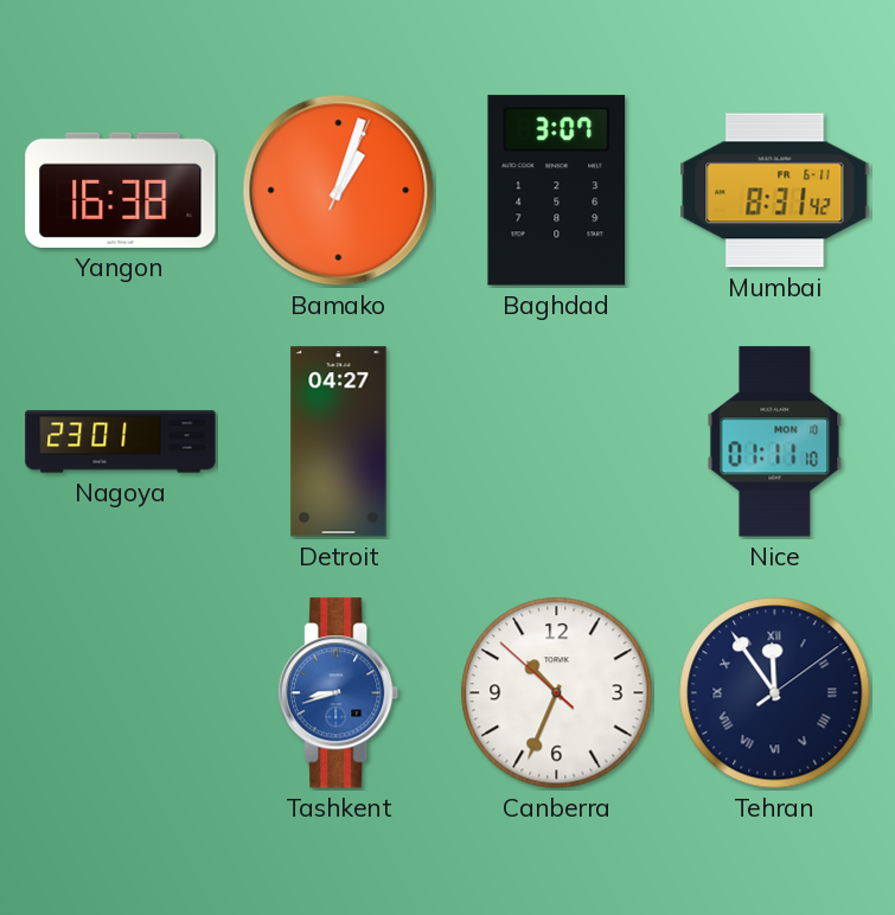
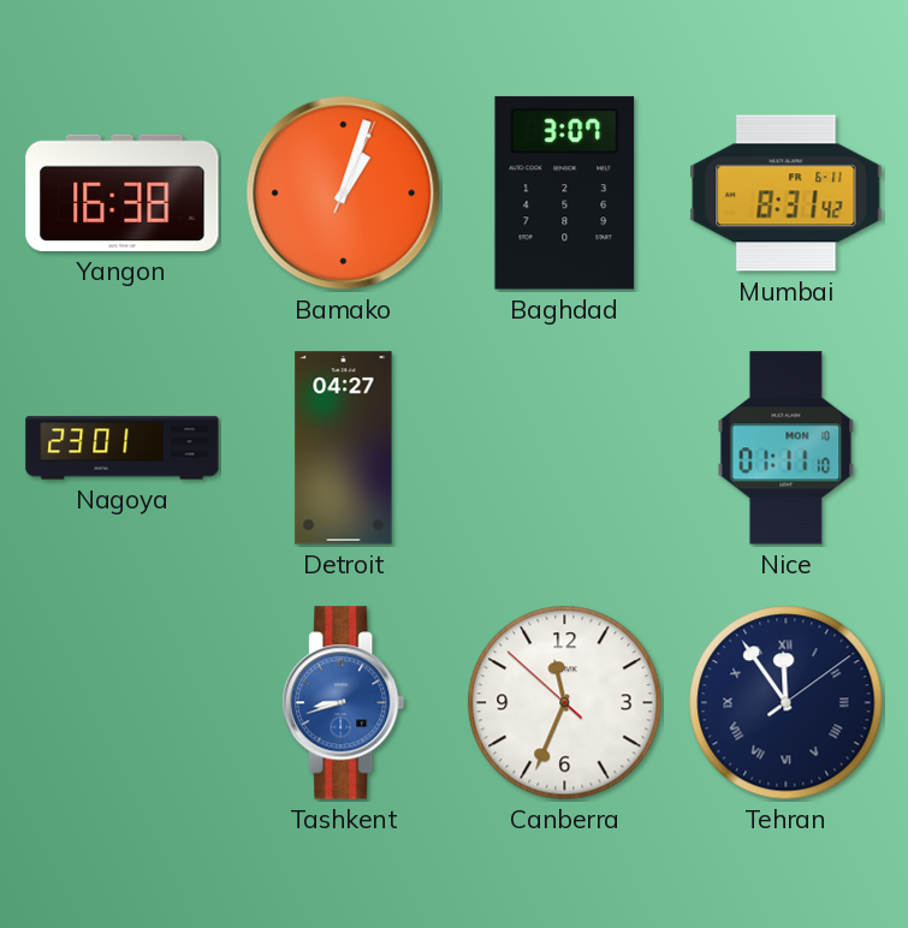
Canberra: 10:33 -> 11:33 (565, 703)
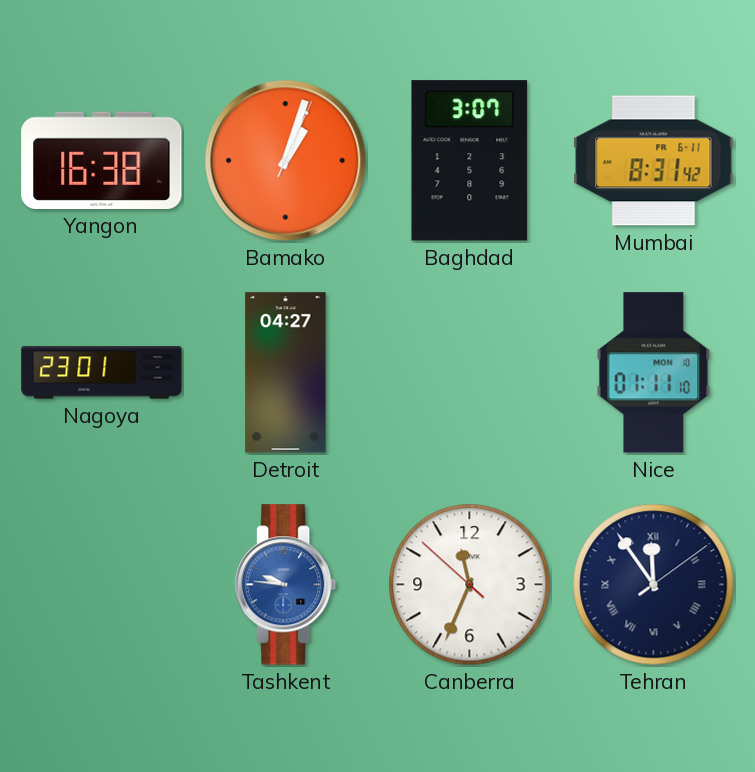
Tashkent: 8:42 -> 9:46 (286, 585)
